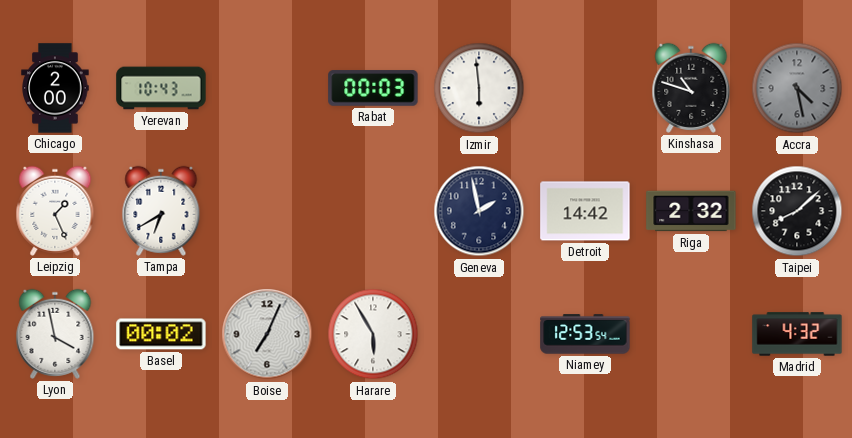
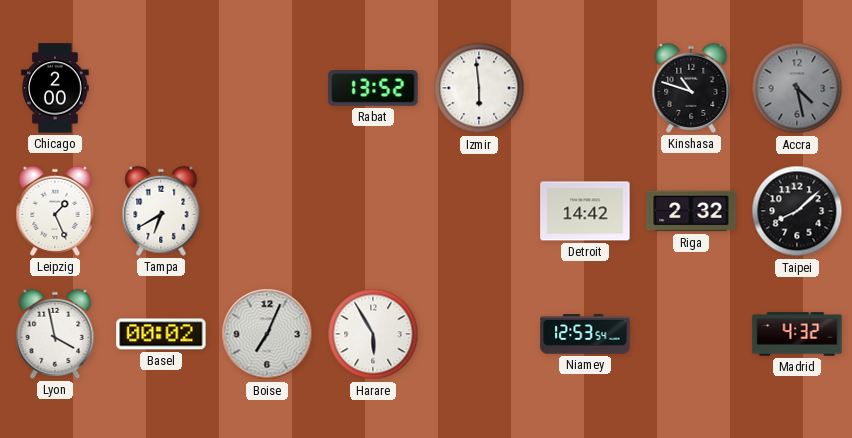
Yerevan: 10:43 -> none (161, 88)
Rabat: 00:03 -> 13:52 (373, 88)
Geneva: 1:58 -> none (479, 211)
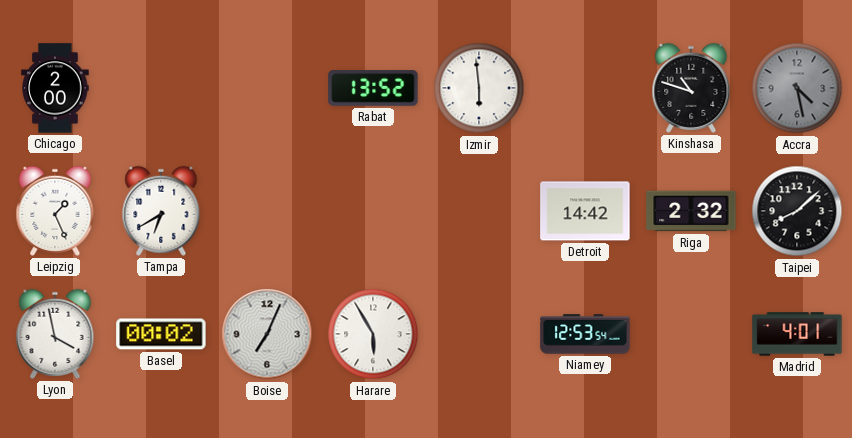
Madrid: 4:32 -> 4:01 (797, 334)
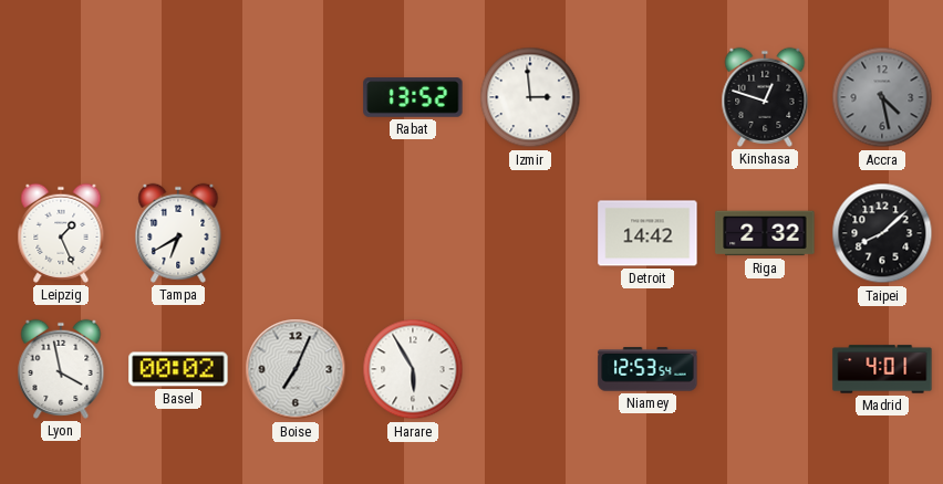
Chicago: 2:00 -> none (55, 88)
Izmir: 5:59 -> 2:59 (530, 97)
Kinshasa: 10:48 -> 12:48 (765, 97)
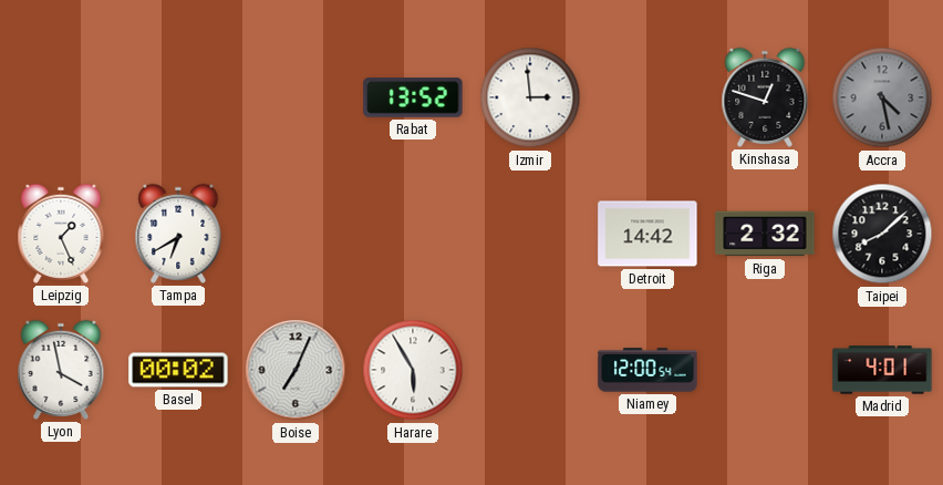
Niamey: 12:53 -> 12:00 (647, 370)
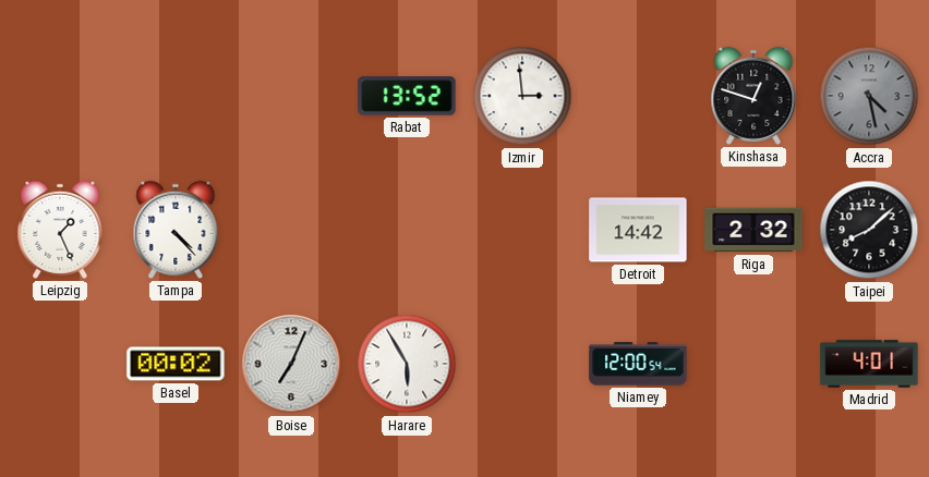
Tampa: 6:40 -> 4:23 (176, 230)
Lyon: 3:58 -> none (61, 370)
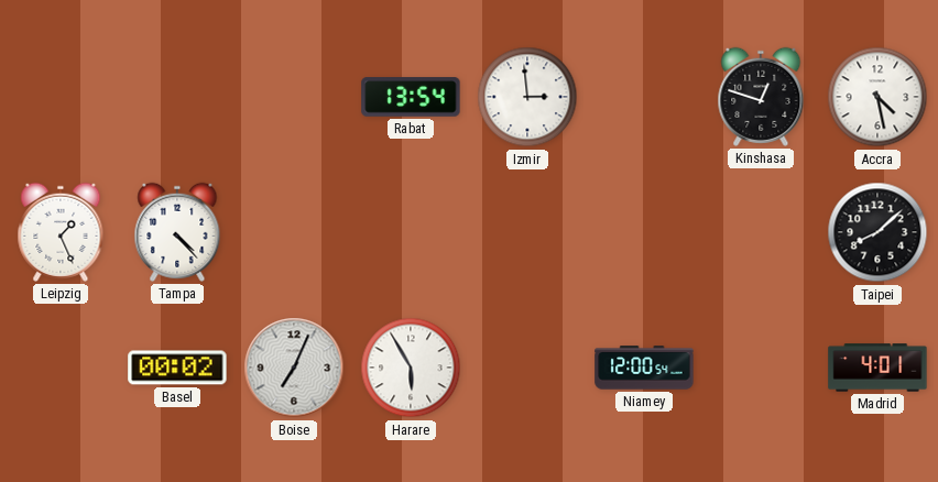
Rabat: 13:52 -> 13:54 (411, 97)
Accra dial: grey -> white (877, 97)
Detroit: 14:42 -> none (638, 230)
Riga: 2:32 -> none (753, 230)
